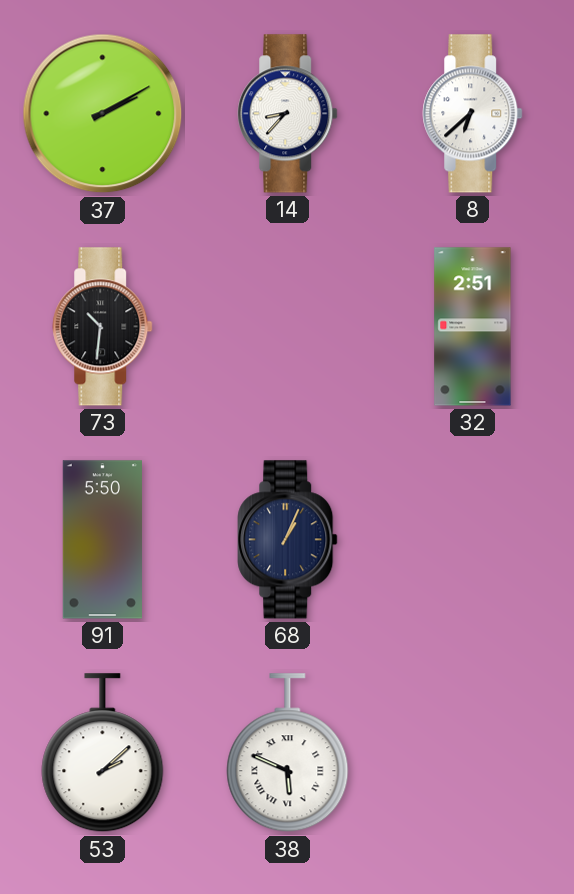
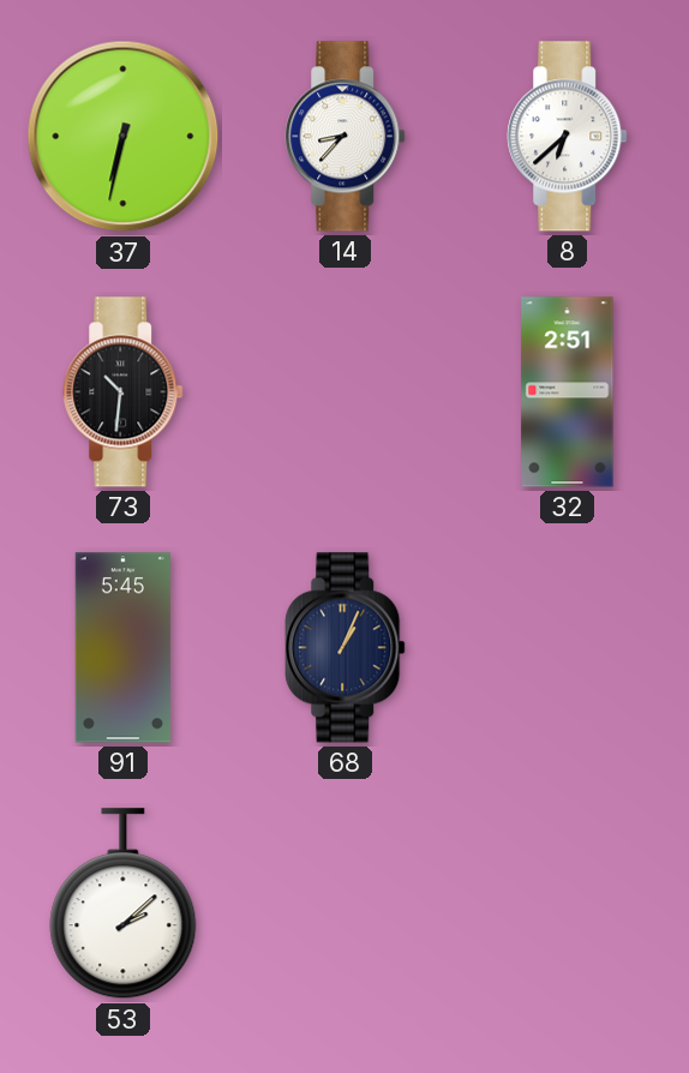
37: 2:10 -> 6:32 (124, 137)
91: 5:50 -> 5:45 (122, 648)
38: 5:49 -> none (288, 753)
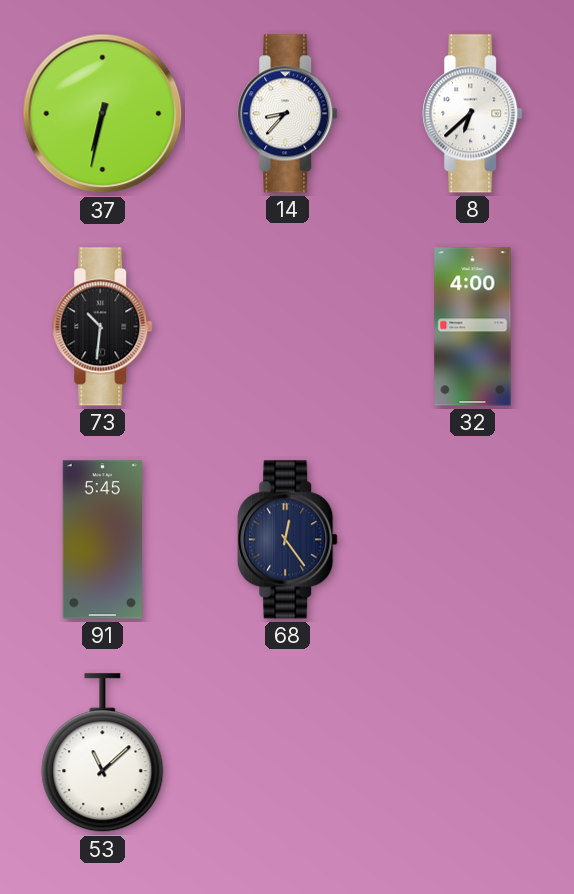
32: 2:51 -> 4:00 (473, 327)
68: 1:04 -> 12:24 (288, 540)
53: 2:08 -> 11:08 (103, 753)
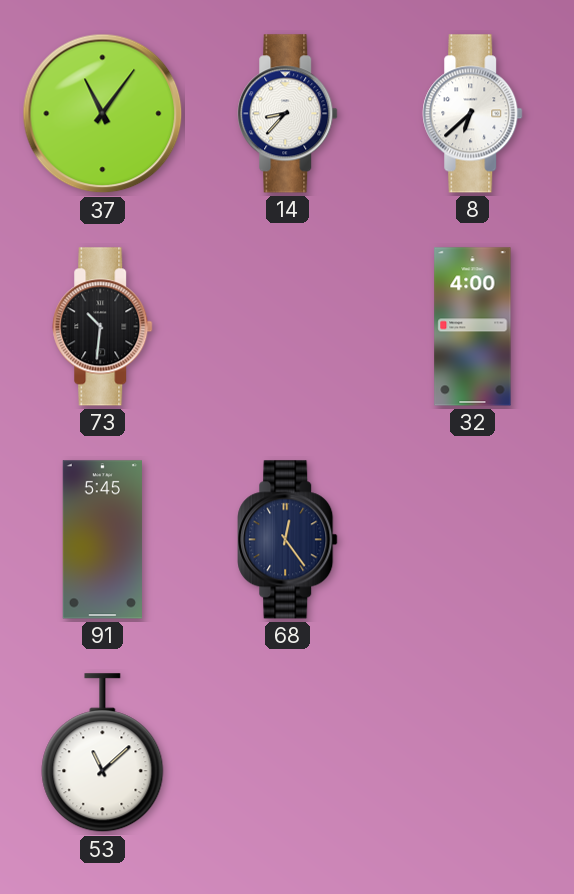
37: 6:32 -> 11:06 (103, 114)
